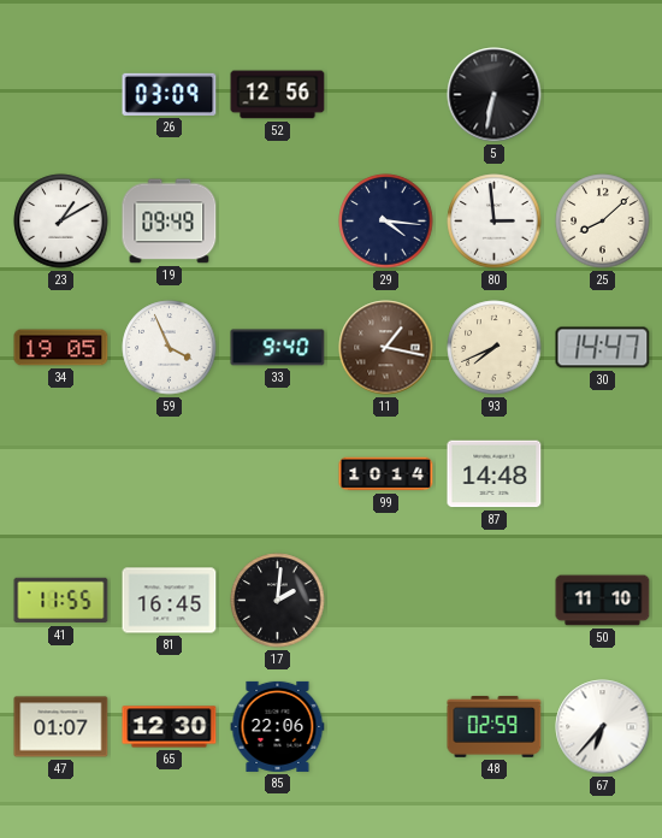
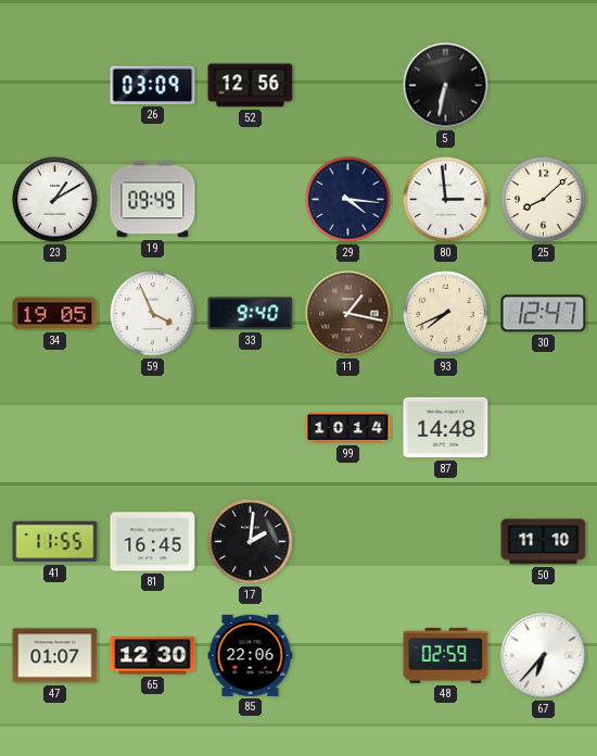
30: 14:47 -> 12:47 (544, 314)
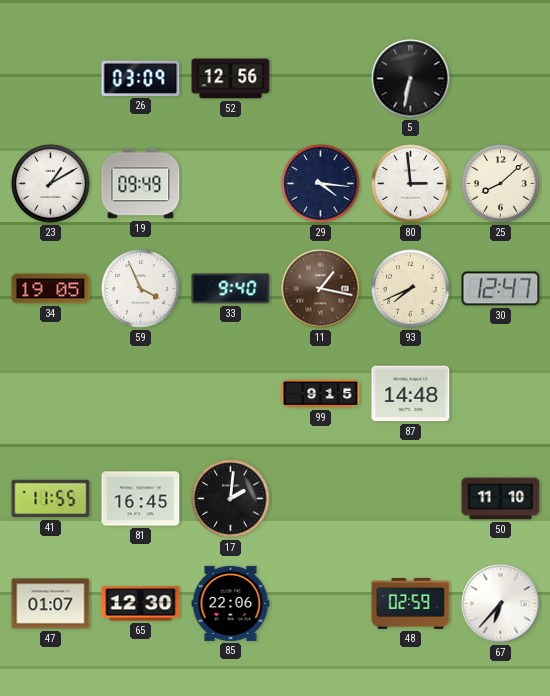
99: 10:14 -> 9:15 (321, 394)
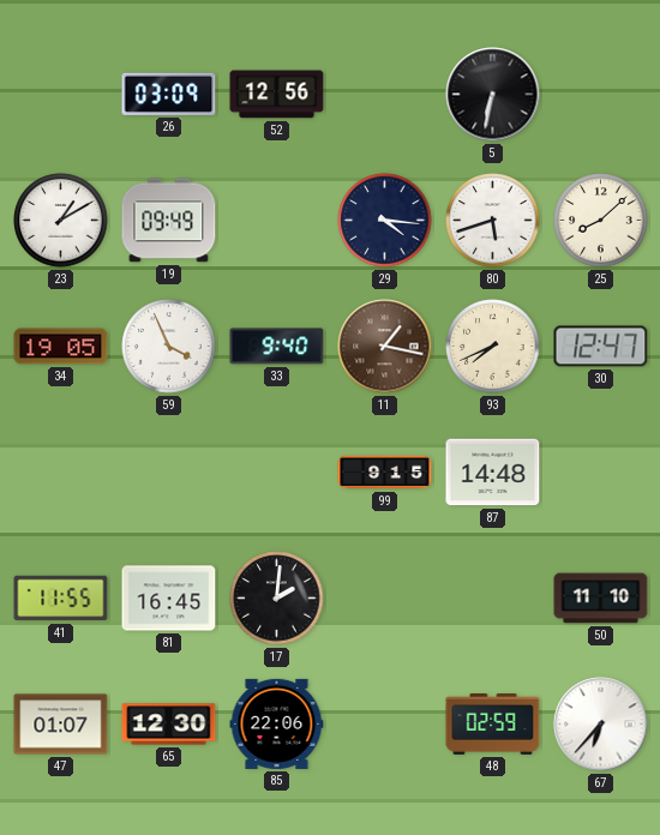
80: 2:59 -> 5:42 (493, 221)
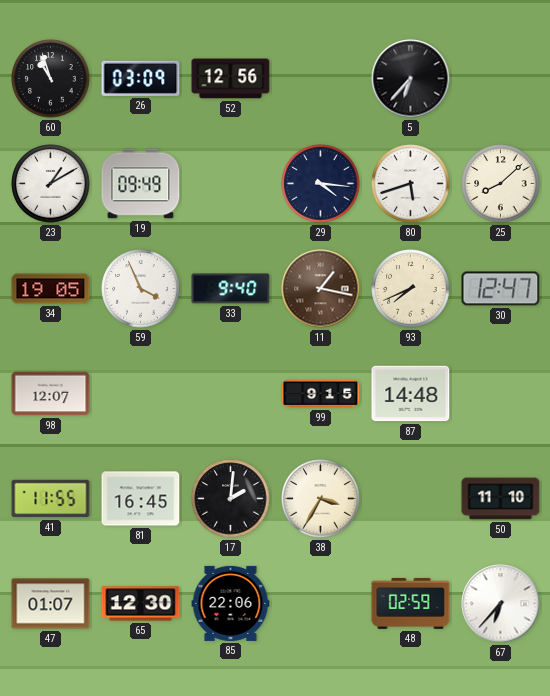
60: none -> 10:57 (51, 79)
5: 6:32 -> 6:37 (411, 79)
98: none -> 12:07 (51, 394)
38: none -> 3:35 (321, 499)
